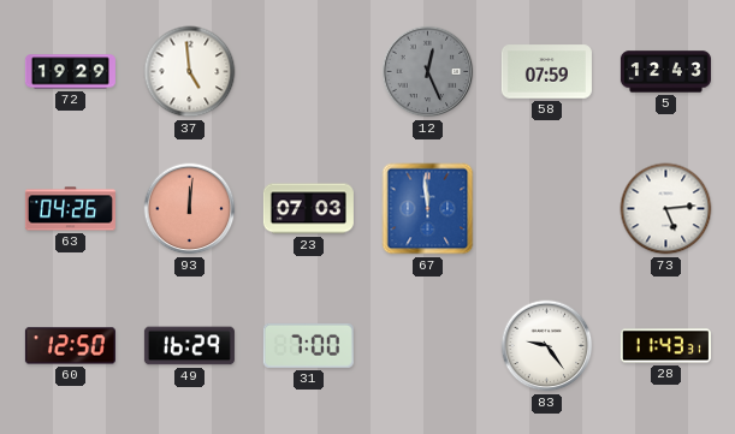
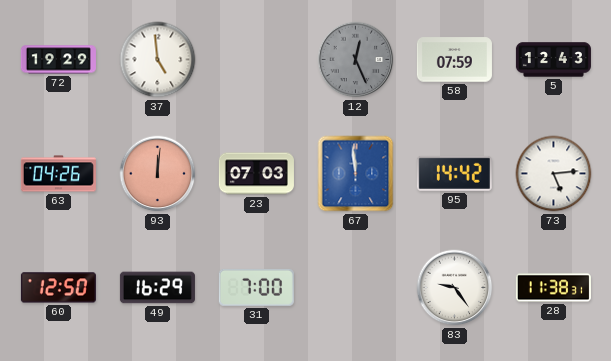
95: none -> 14:42 (454, 173)
28: 11:43 -> 11:38 (553, 288)
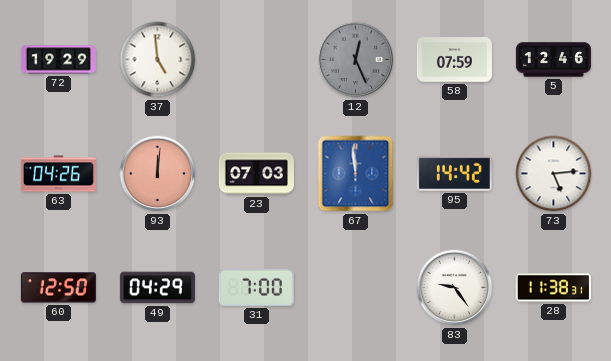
5: 12:43 -> 12:46 (553, 60)
49: 16:29 -> 04:29 (157, 288)
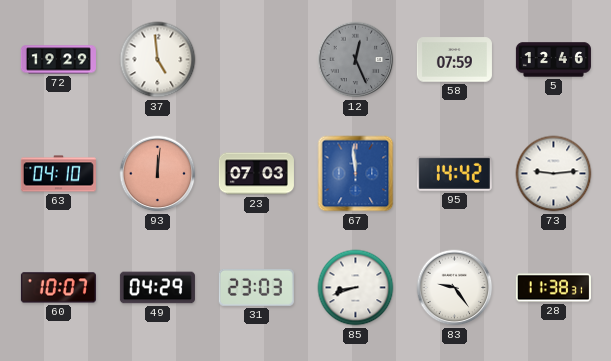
63: 04:26 -> 04:10 (58, 174)
73: 5:14 -> 9:14 (554, 174)
60: 12:50 -> 10:07 (58, 288)
31: 7:00 -> 23:03 (256, 287)
85: none -> 8:42 (356, 288)
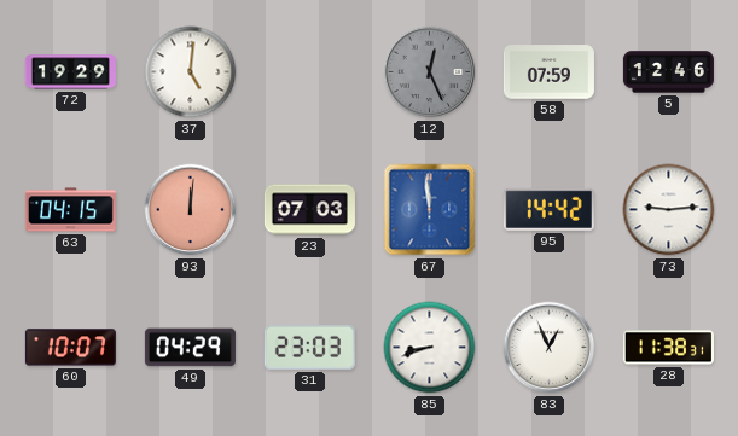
37: 4:59 -> 5:01 (191, 72)
63: 04:10 -> 04:15 (70, 210)
83: 9:24 -> 12:56 (550, 348)
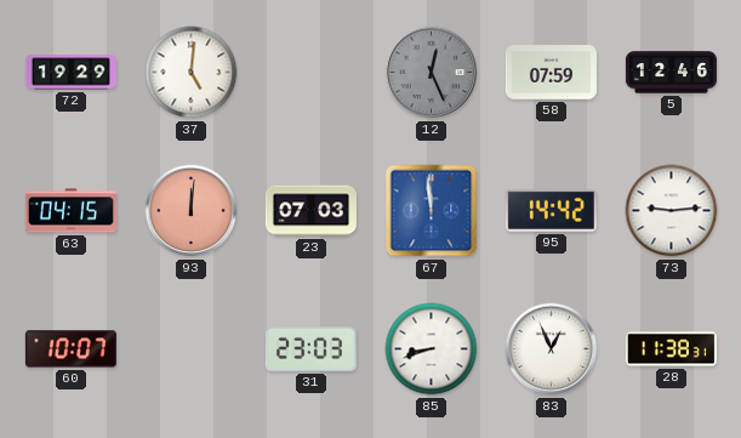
49: 04:29 -> none (190, 348)
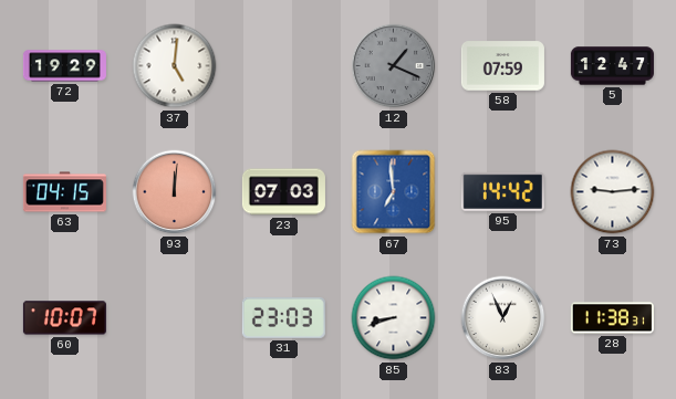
12: 12:26 -> 1:19 (394, 66)
5: 12:46 -> 12:47 (612, 66)
67: 11:59 -> 6:59 (394, 192)
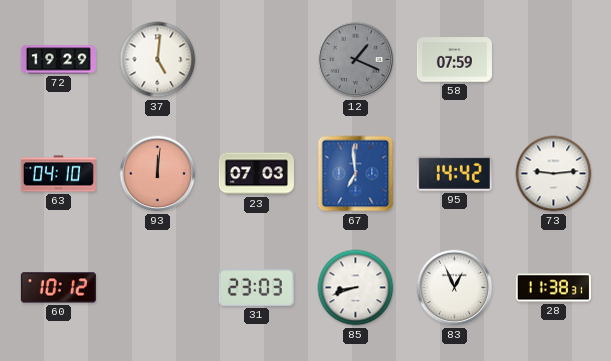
5: 12:47 -> none (612, 66)
63: 04:15 -> 04:10 (58, 174)
60: 10:07 -> 10:12 (58, 288)
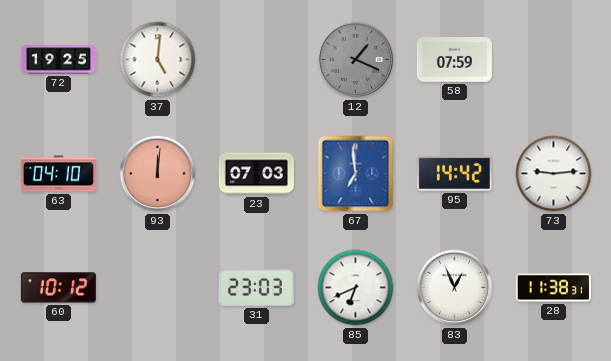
72: 19:29 -> 19:25 (58, 60)
85: 8:42 -> 6:41 (356, 288)
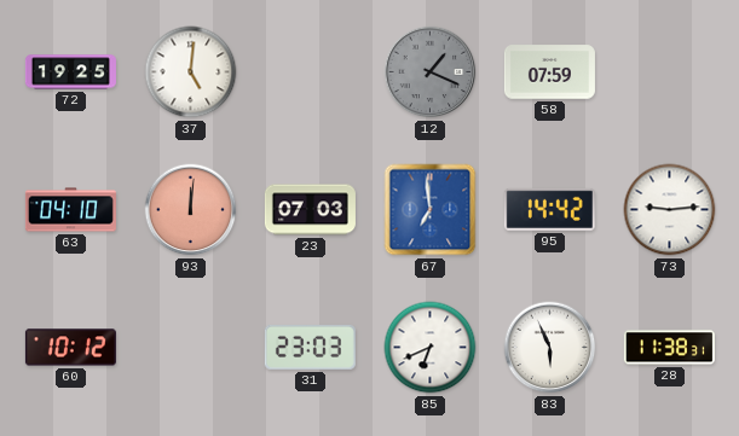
83: 12:56 -> 5:56 (550, 348)
